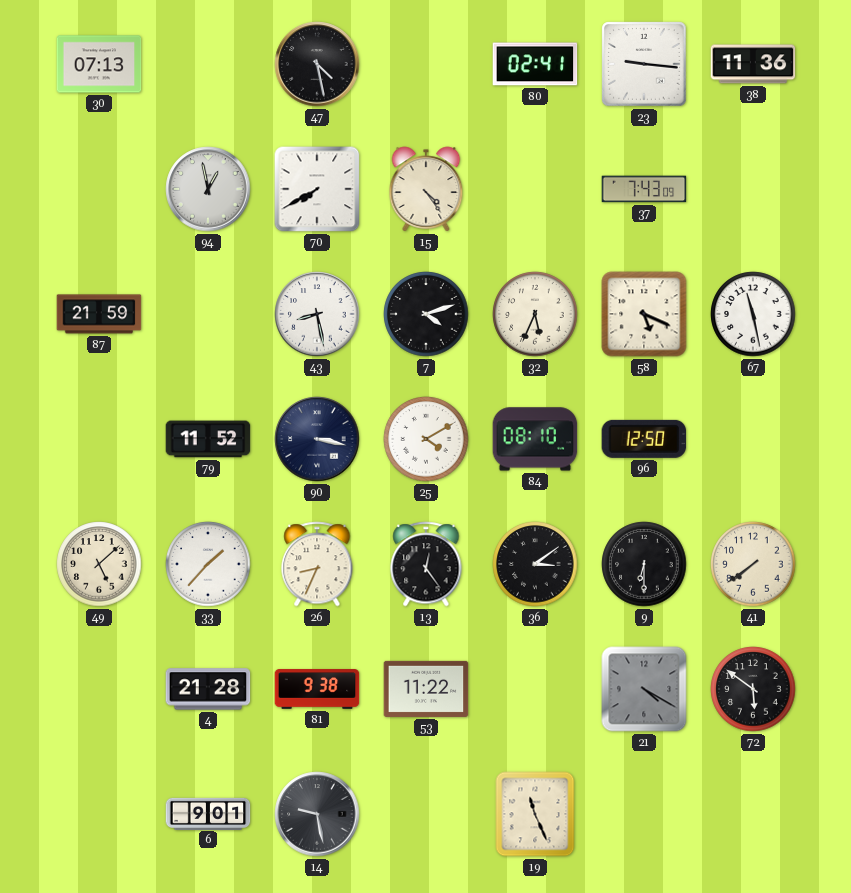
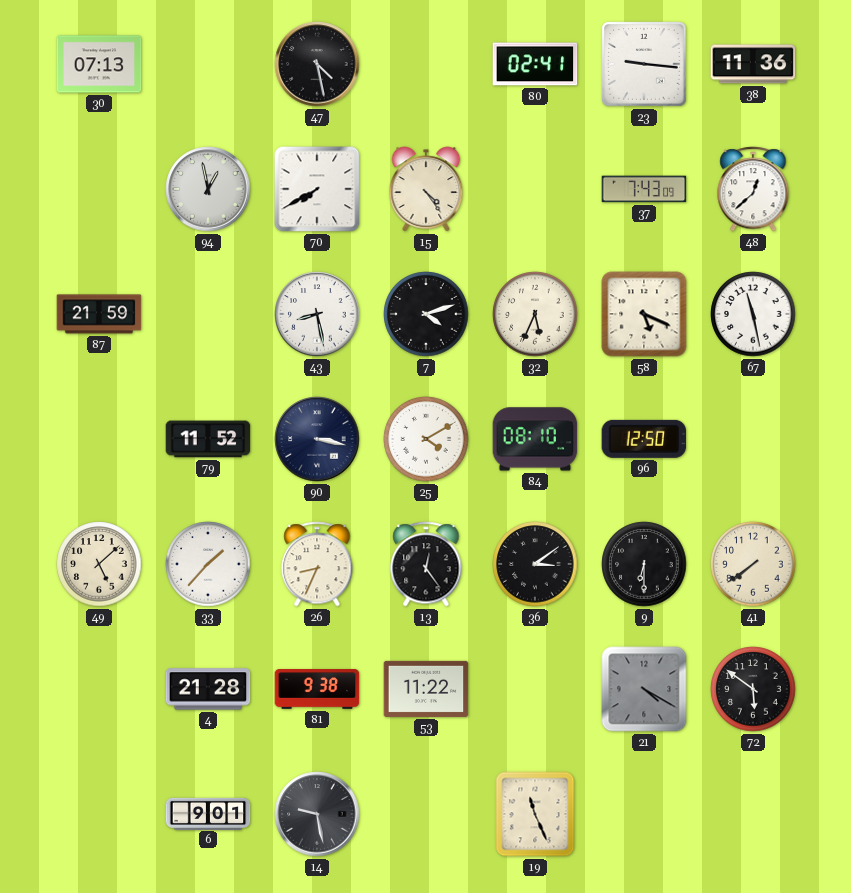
48: none -> 12:38 (753, 189)
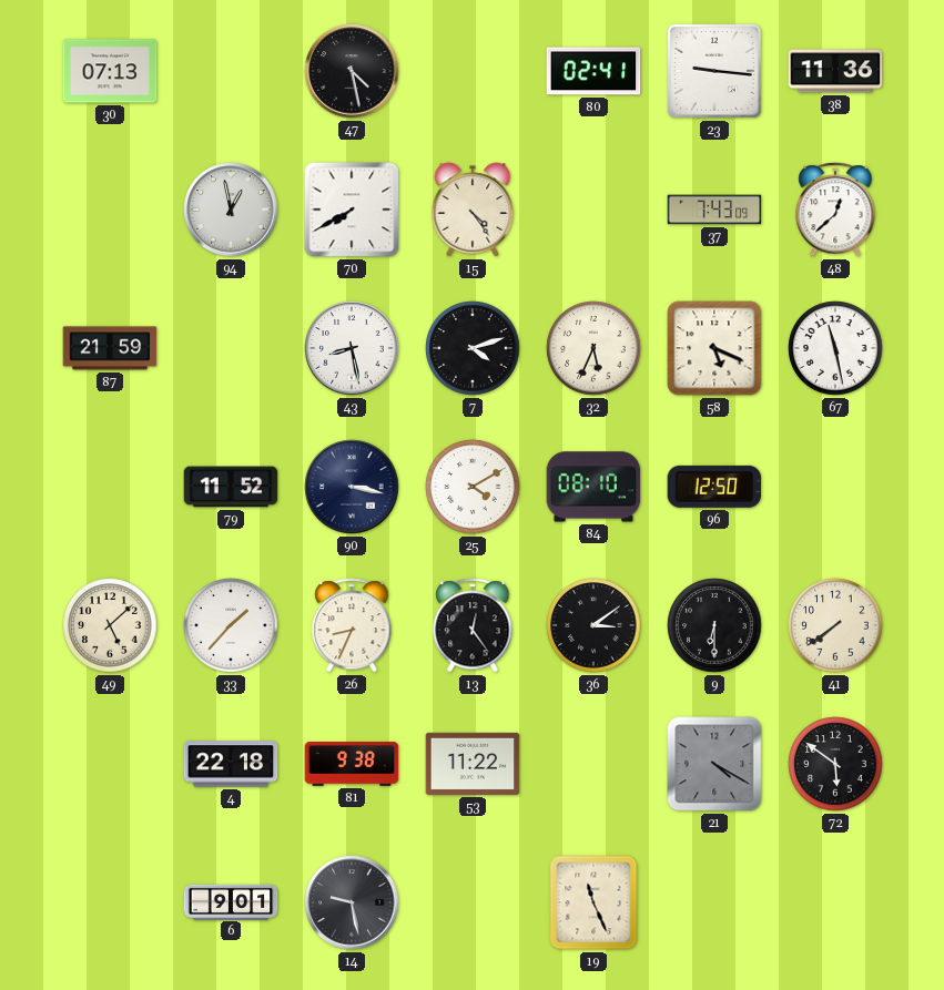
4: 21:28 -> 22:18 (231, 764)
